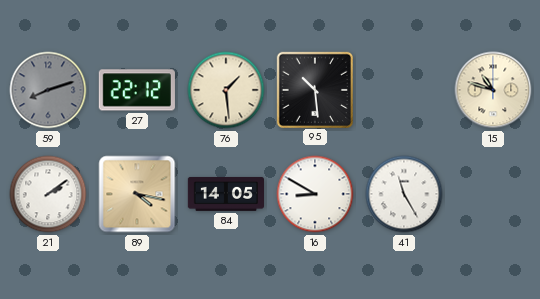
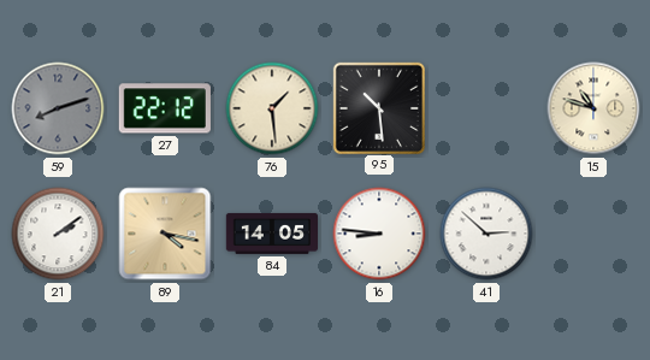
16: 8:50 -> 8:46 (379, 234)
41: 11:25 -> 2:52 (486, 234)
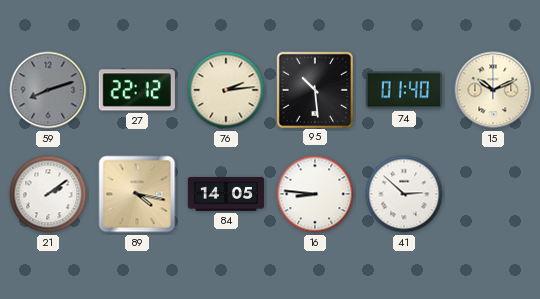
76: 1:29 -> 2:14 (226, 90)
74: none -> 01:40 (403, 90)
15: 10:48 -> 10:11 (493, 90)
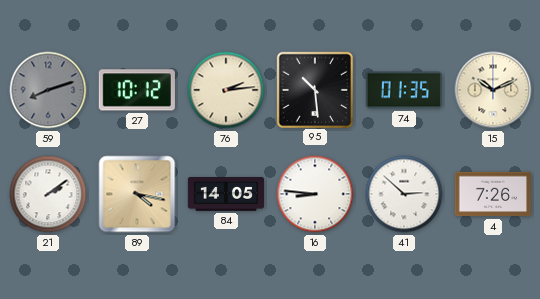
27: 22:12 -> 10:12 (137, 90)
74: 01:40 -> 01:35 (403, 90)
4: none -> 7:26 (492, 194)
